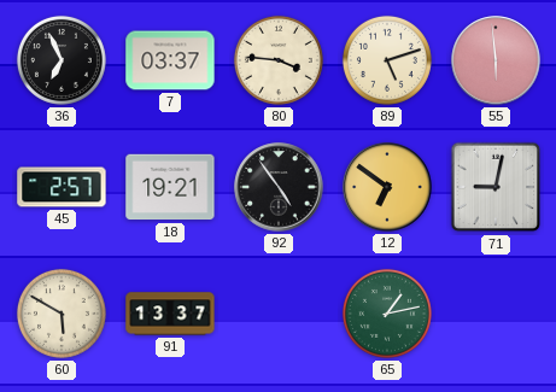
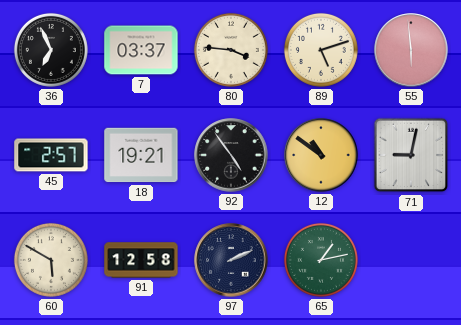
12: 6:51 -> 10:51 (321, 155)
91: 13:37 -> 12:58 (141, 260)
97: none -> 2:11 (231, 260)
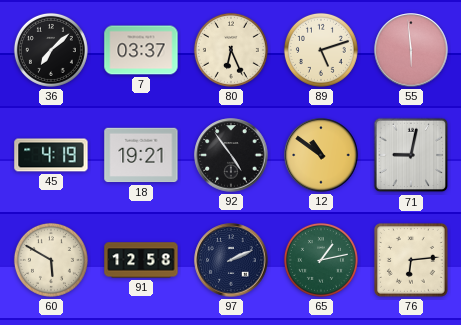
36: 6:56 -> 7:08 (51, 50)
80: 3:46 -> 6:26 (231, 50)
45: 2:57 -> 4:19 (51, 155)
76: none -> 6:14 (411, 260)
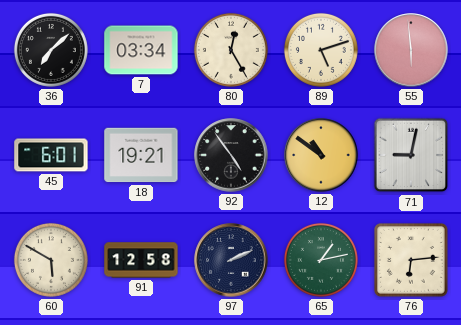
7: 03:37 -> 03:34 (141, 50)
80: 6:26 -> 12:25 (231, 50)
45: 4:19 -> 6:01 (51, 155)
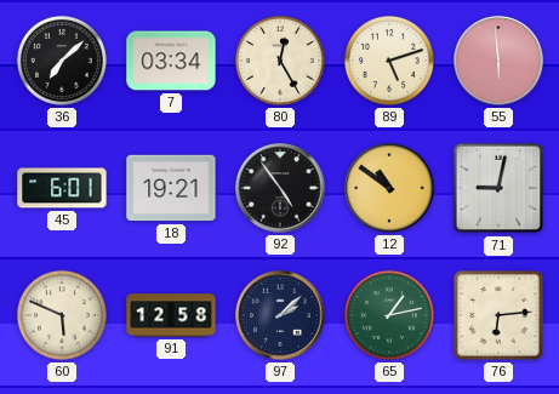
60: 5:50 -> 5:49 (62, 315)
97: 2:11 -> 2:08 (280, 315)
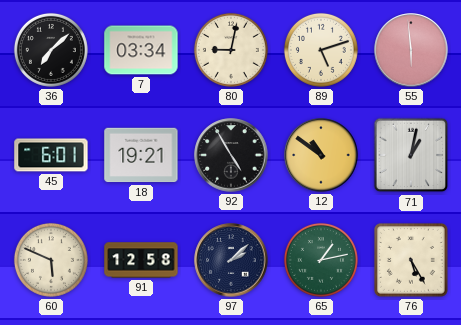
80: 12:25 -> 9:02 (231, 50)
92: 4:54 -> 4:55 (231, 155)
71: 9:02 -> 1:02 (411, 155)
76: 6:14 -> 5:25 (411, 260)
